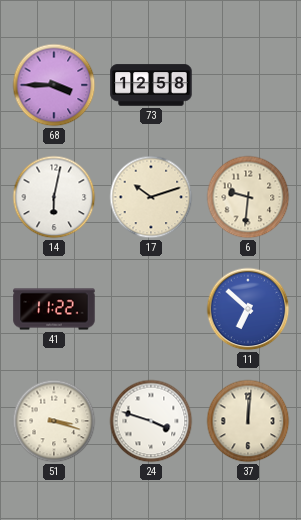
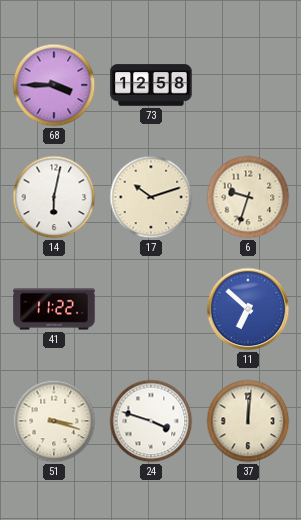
6: 9:31 -> 9:33 (248, 197)
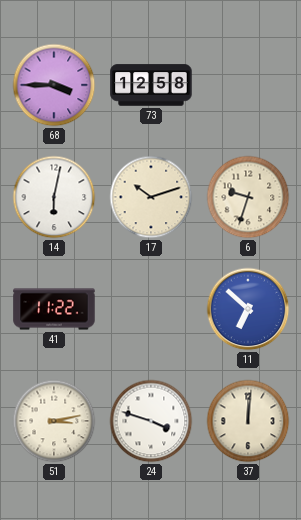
51: 3:18 -> 3:13 (54, 421)
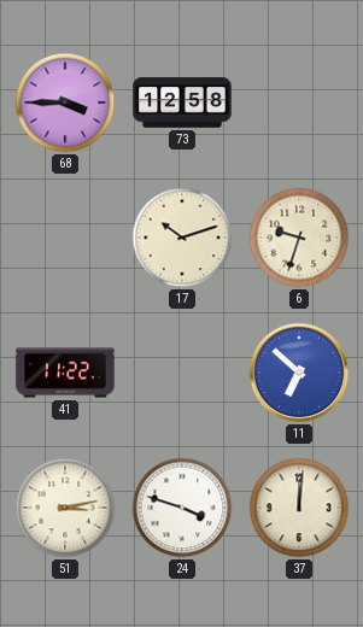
14: 6:02 -> none (54, 197)
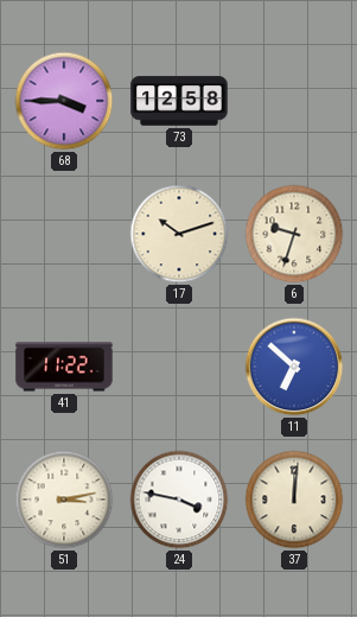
24: 3:48 -> 3:47 (179, 500)
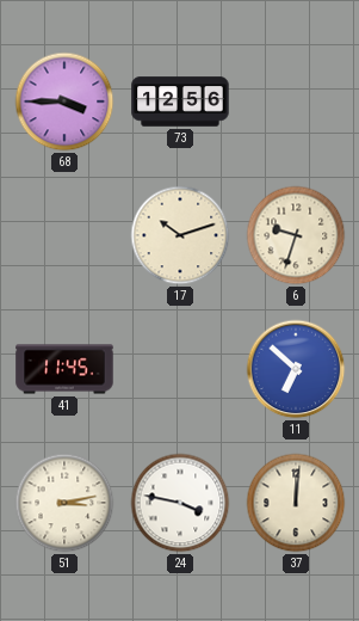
73: 12:58 -> 12:56 (180, 102)
41: 11:22 -> 11:45 (64, 369)
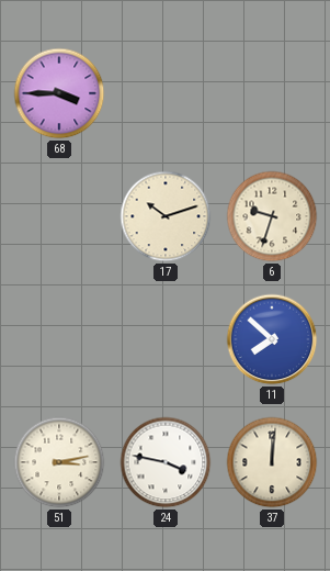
73: 12:56 -> none (180, 102)
41: 11:45 -> none (64, 369)
11: 6:52 -> 7:52 (272, 339)
